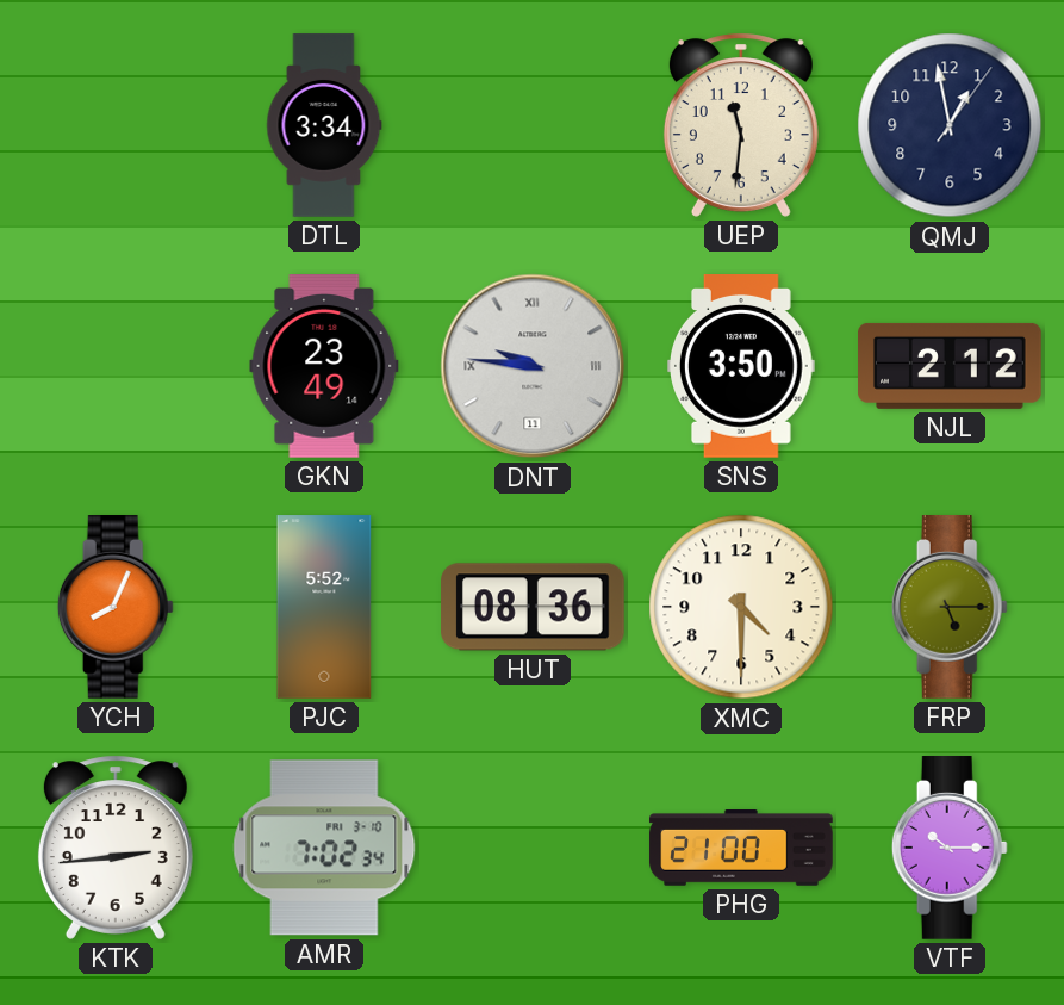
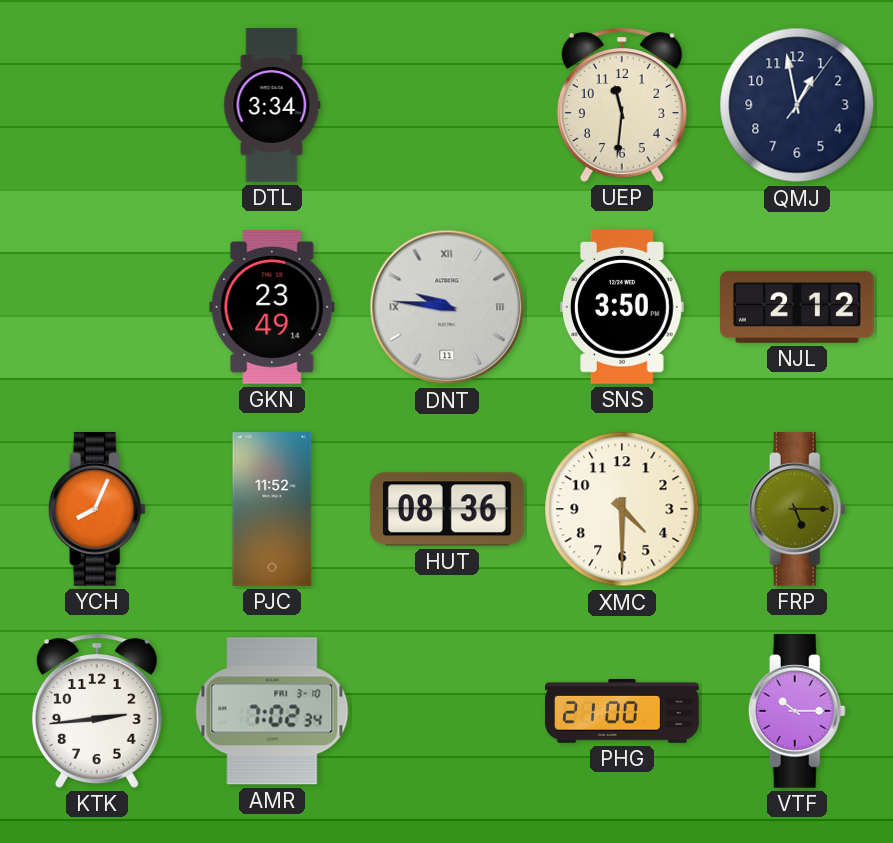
PJC: 5:52 -> 11:52 (272, 509)
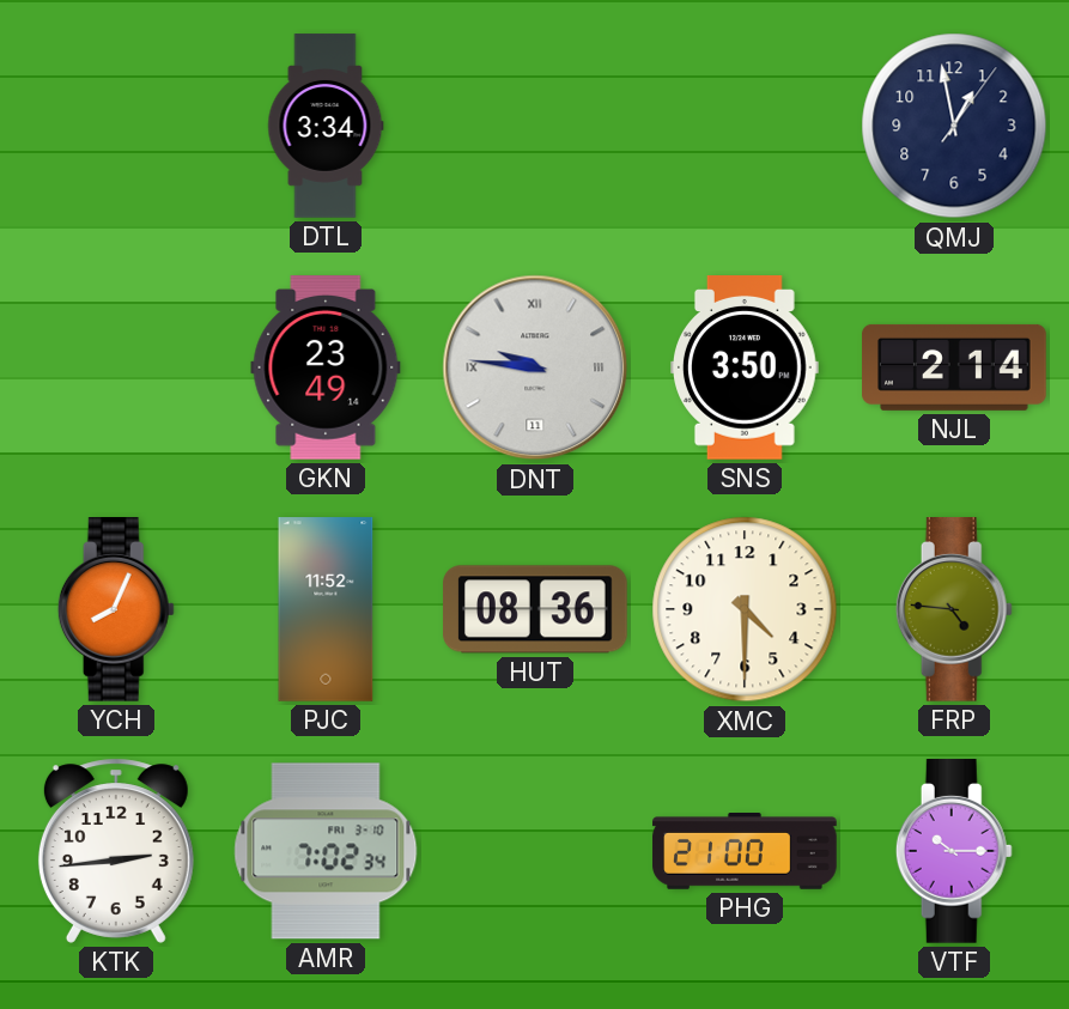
UEP: 11:31 -> none (622, 105)
NJL: 2:12 -> 2:14 (954, 367)
FRP: 5:15 -> 4:46 (954, 610)
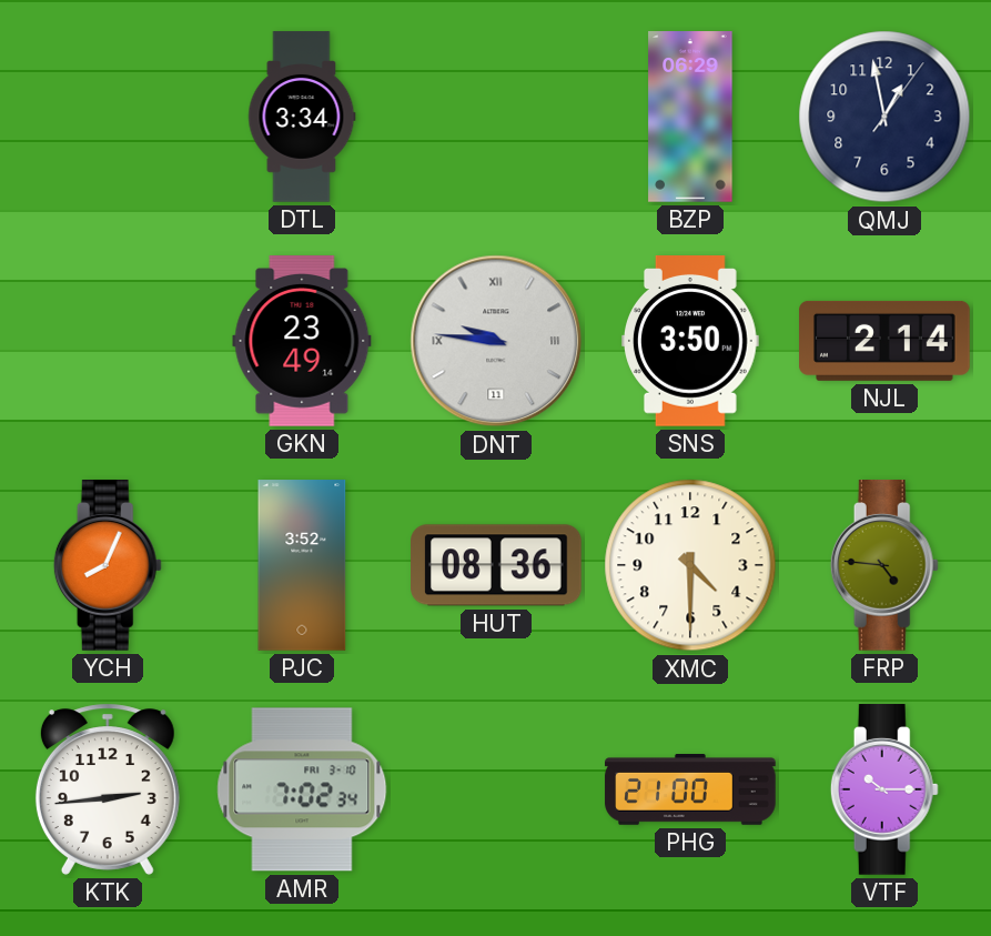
BZP: none -> 06:29 (690, 117)
PJC: 11:52 -> 3:52 (302, 565)
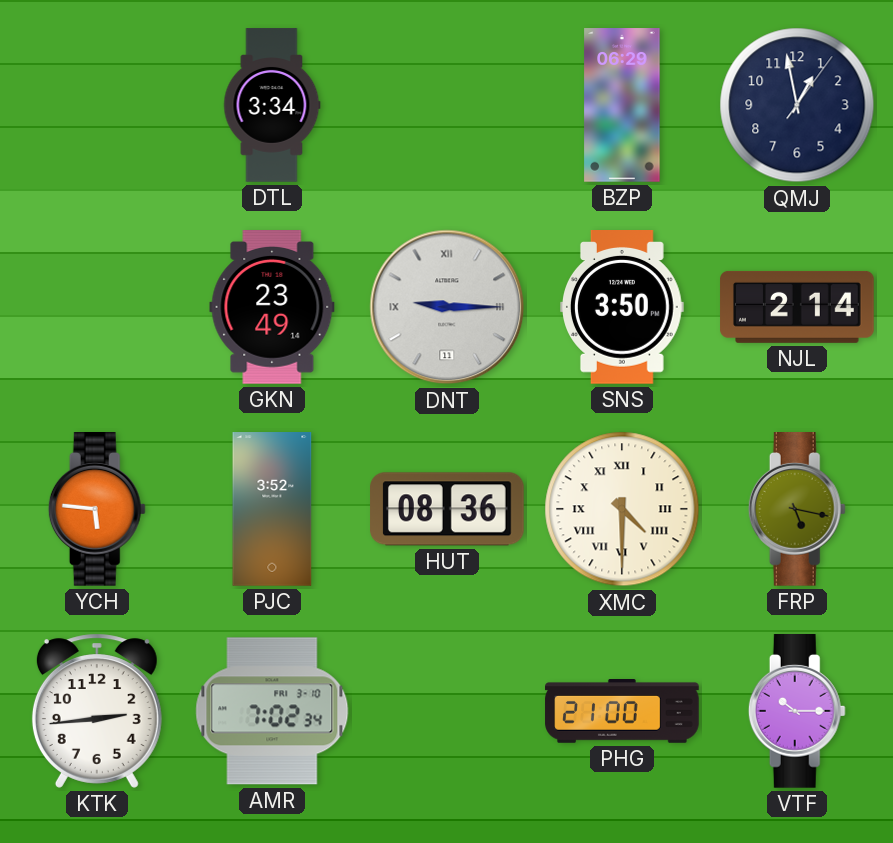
DNT: 9:46 -> 9:15 (447, 307)
YCH: 8:04 -> 5:46 (97, 510)
XMC numerals: Arabic -> Roman (622, 509)
FRP: 4:46 -> 5:17 (797, 510)
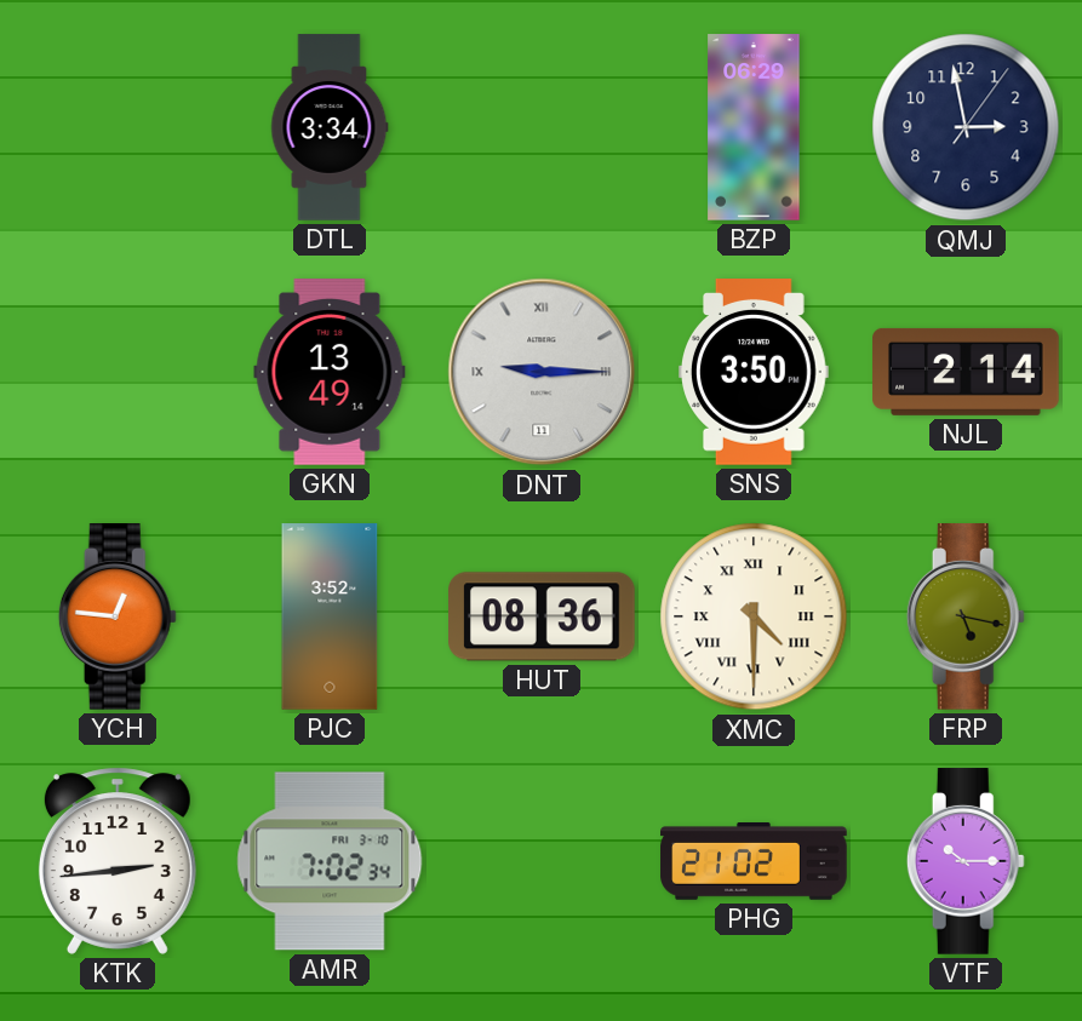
QMJ: 12:58 -> 2:58 (966, 127)
GKN: 23:49 -> 13:49 (330, 372)
YCH: 5:46 -> 12:46 (118, 618)
PHG: 21:00 -> 21:02 (754, 862)
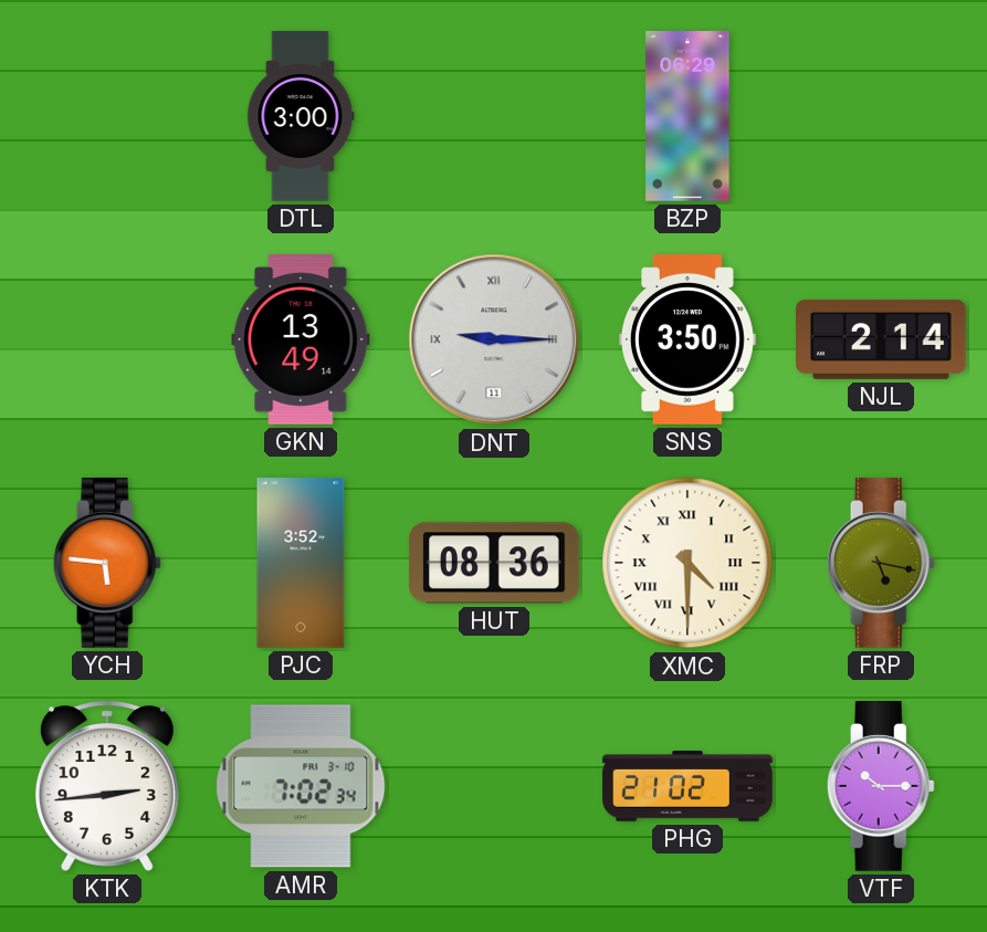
DTL: 3:34 -> 3:00 (301, 116)
QMJ: 2:58 -> none (966, 127)
YCH: 12:46 -> 5:46 (107, 564)
